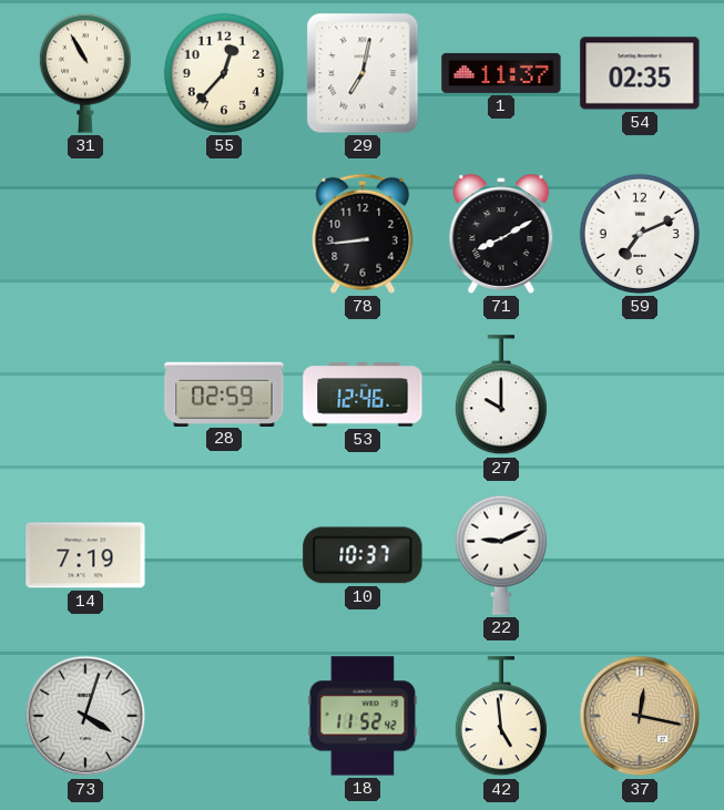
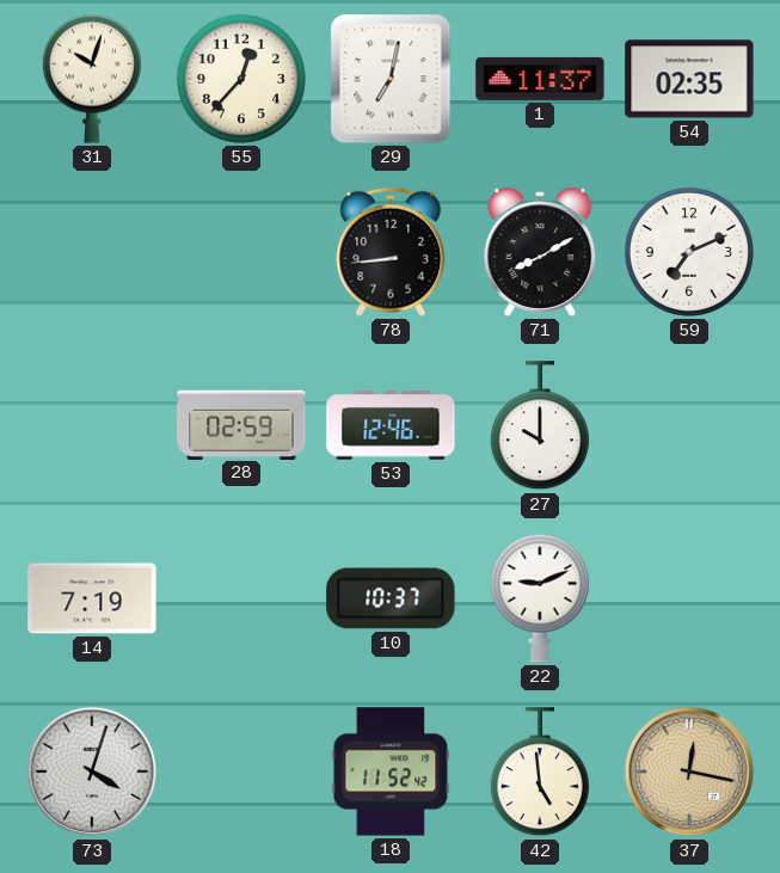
31: 10:55 -> 10:03 (92, 79)
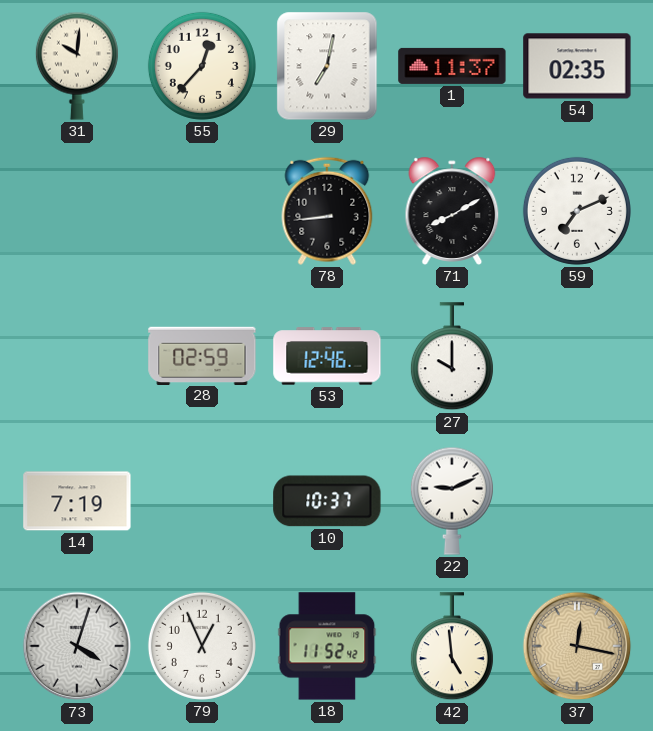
31: 10:03 -> 10:01 (77, 66)
79: none -> 12:56 (202, 646)
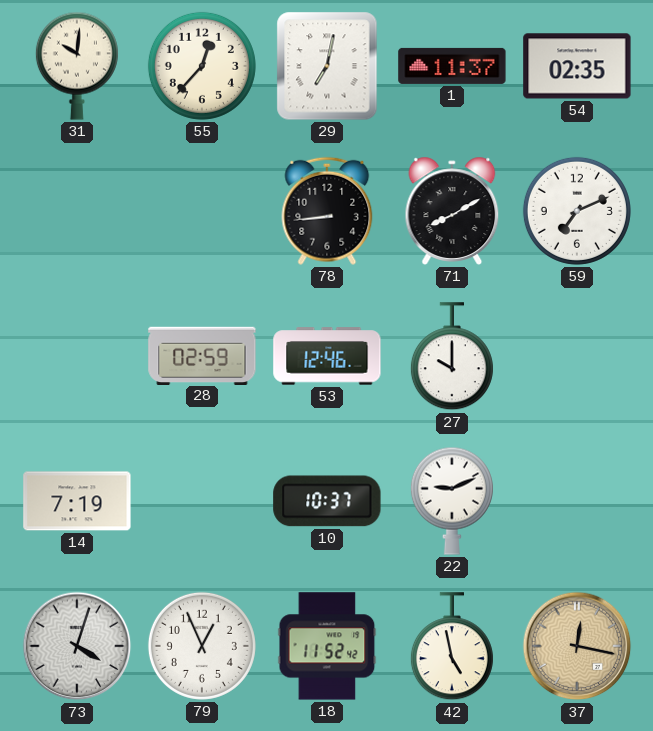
42: 4:59 -> 4:58 (452, 647)
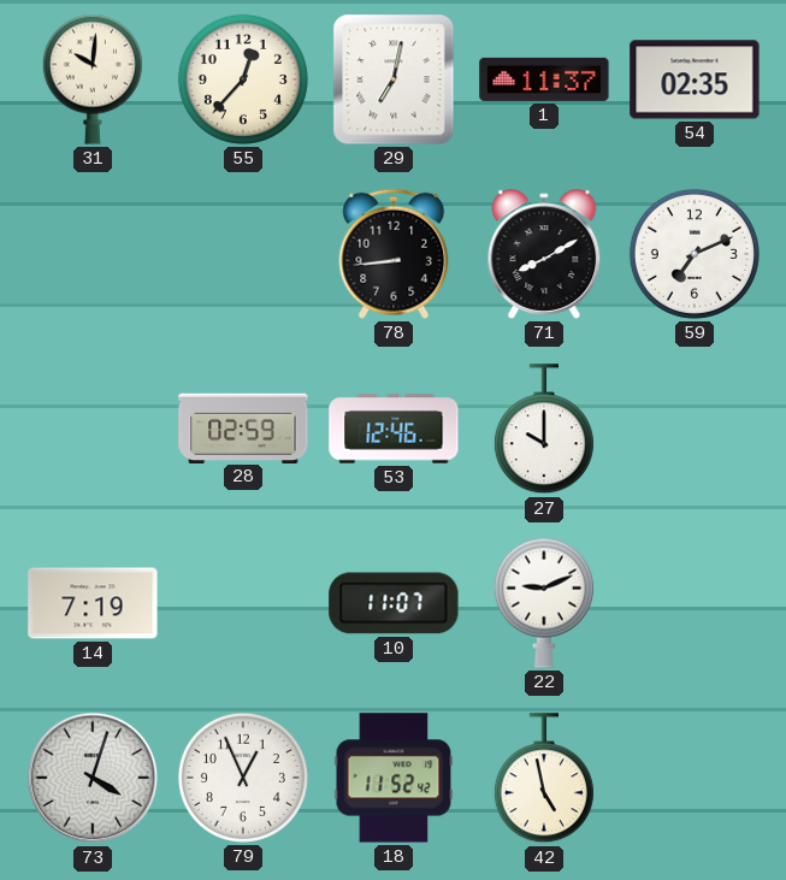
10: 10:37 -> 11:07 (394, 603)
37: 12:17 -> none (577, 646)
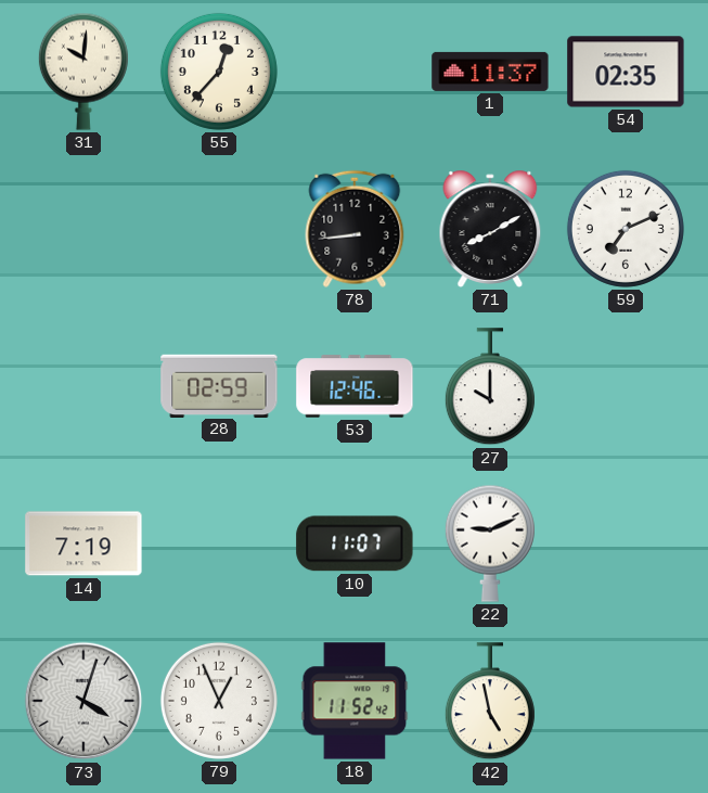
29: 7:02 -> none (394, 79)
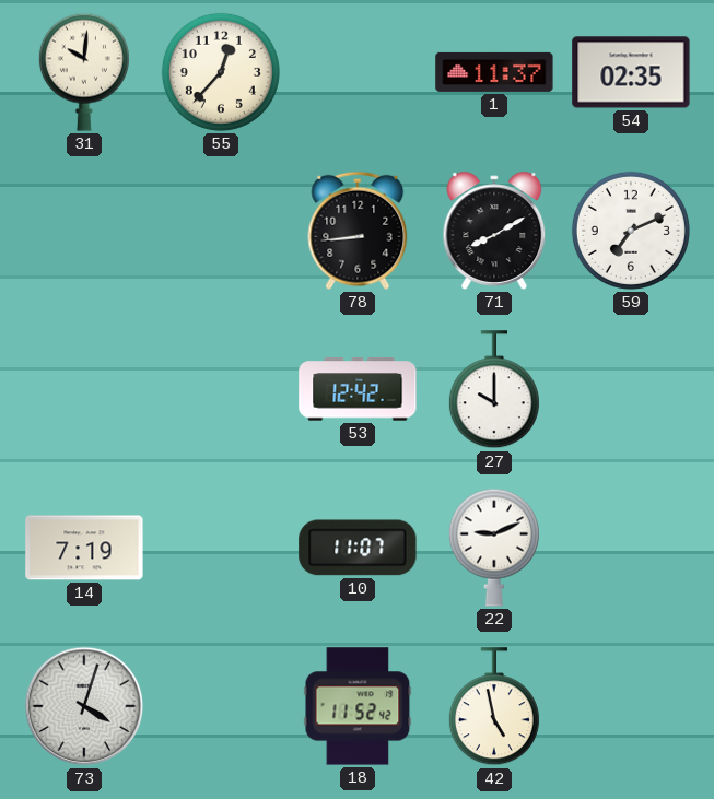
28: 02:59 -> none (219, 385)
53: 12:46 -> 12:42 (358, 389)
79: 12:56 -> none (219, 701)
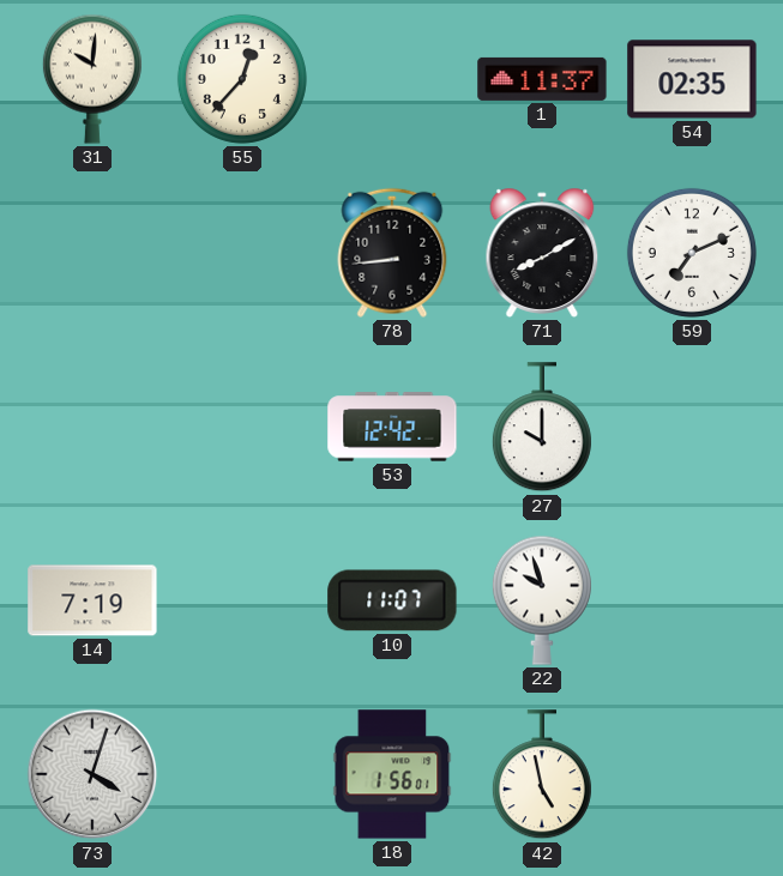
22: 9:11 -> 9:57 (542, 600)
18: 11:52 -> 1:56 (392, 774)
